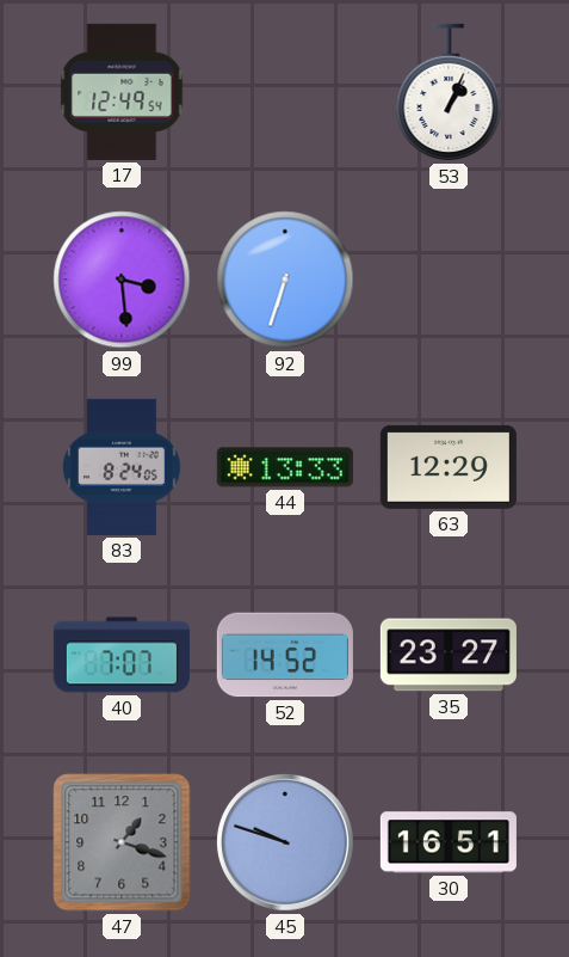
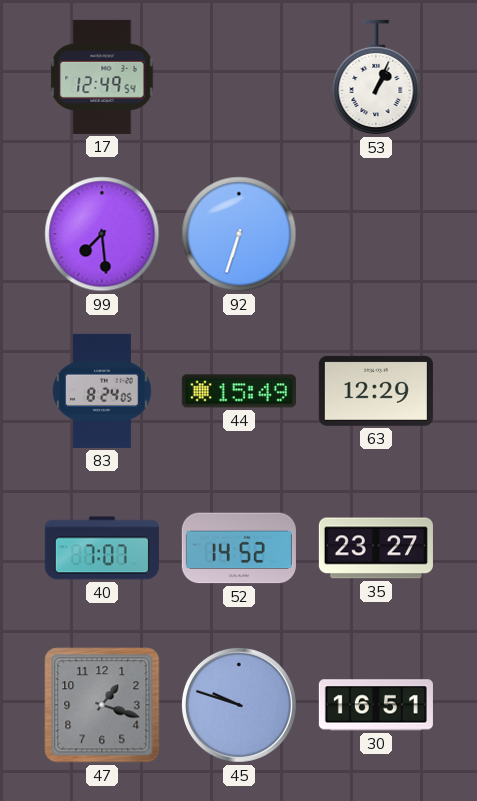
99: 3:29 -> 7:29 (102, 234)
44: 13:33 -> 15:49 (239, 391)
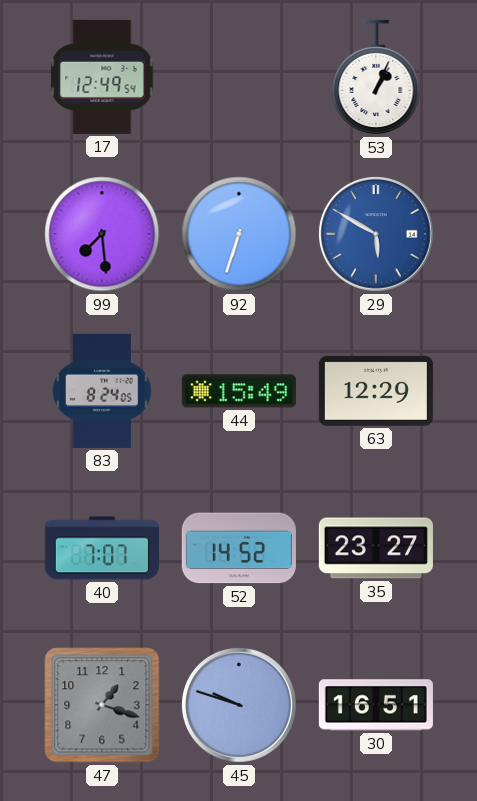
29: none -> 5:50 (377, 235)
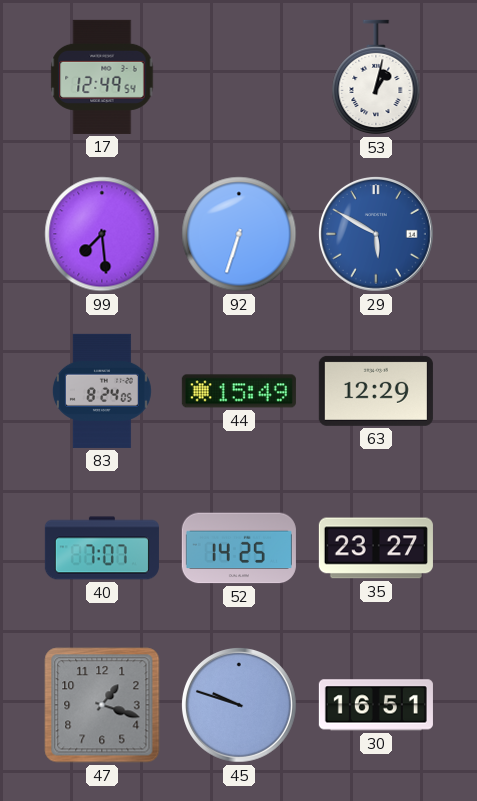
53: 1:04 -> 1:02 (376, 77)
52: 14:52 -> 14:25 (239, 548)
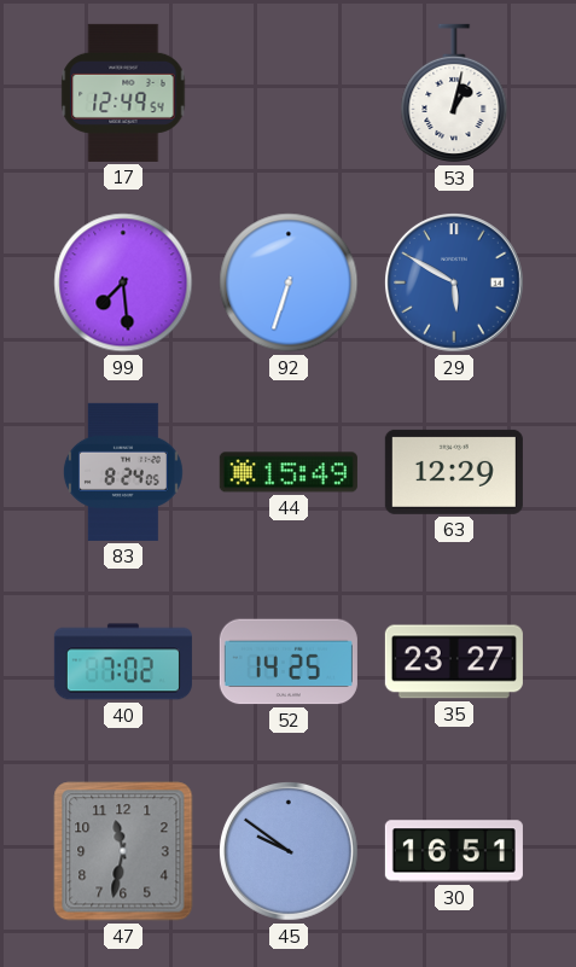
40: 7:07 -> 7:02 (123, 662)
47: 1:18 -> 11:32 (123, 851)
45: 9:48 -> 9:51 (290, 852)
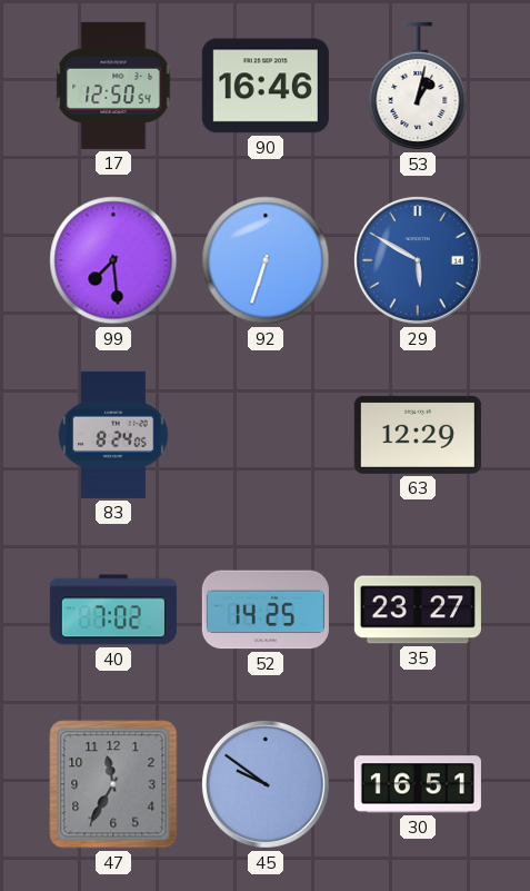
17: 12:49 -> 12:50 (113, 86)
90: none -> 16:46 (266, 86)
44: 15:49 -> none (289, 472)
47: 11:32 -> 11:35 (113, 784)
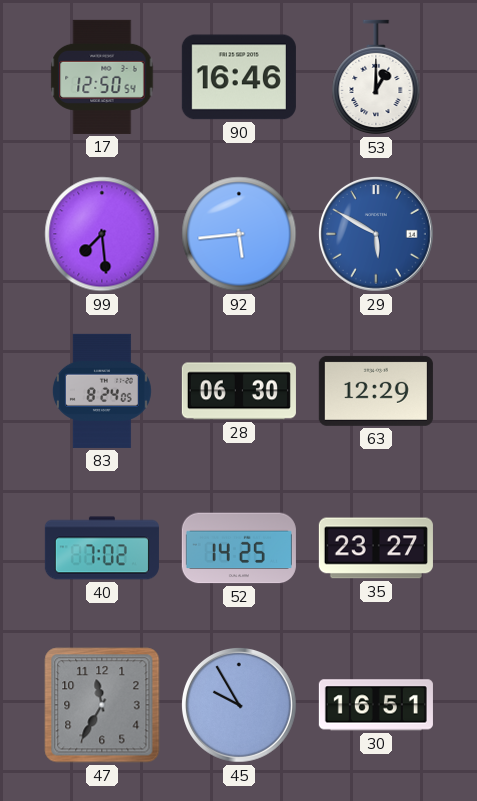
53: 1:02 -> 1:00 (376, 77)
92: 6:33 -> 5:44 (239, 234)
28: none -> 06:30 (239, 391)
45: 9:51 -> 9:55 (240, 706)
